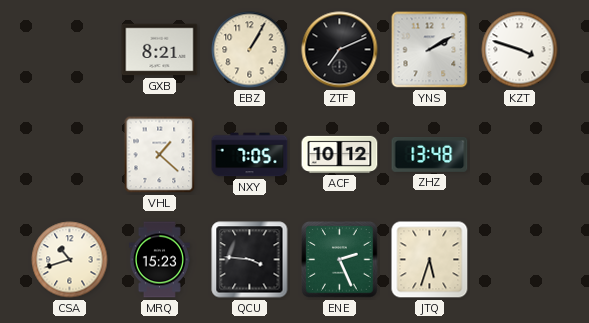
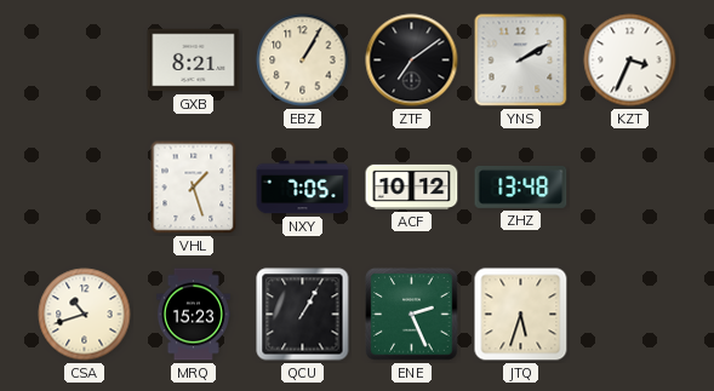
ZTF: 7:11 -> 7:09 (412, 61)
KZT: 3:48 -> 3:34 (630, 61)
VHL: 1:22 -> 1:27 (194, 188)
QCU: 3:46 -> 1:05 (303, 315)
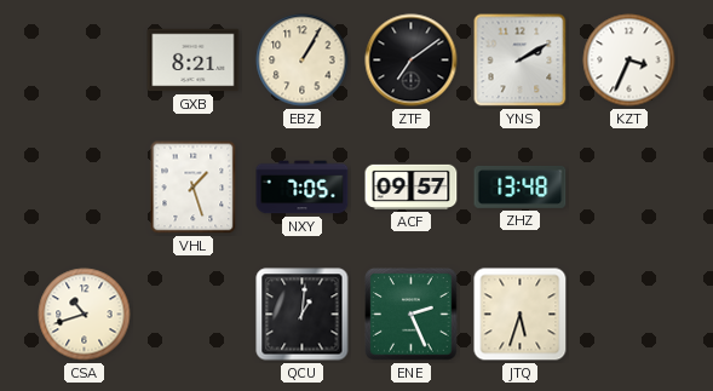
ACF: 10:12 -> 09:57 (412, 186)
MRQ: 15:23 -> none (193, 315)
QCU: 1:05 -> 1:01 (303, 315)
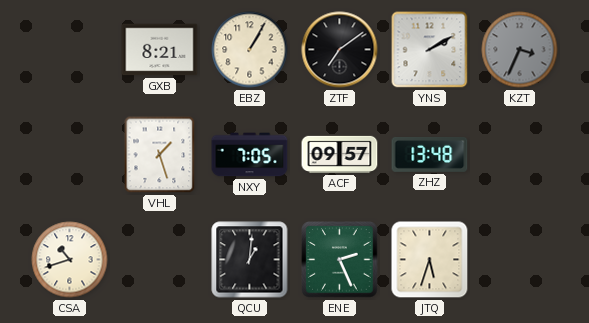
KZT dial: white -> grey (520, 50)
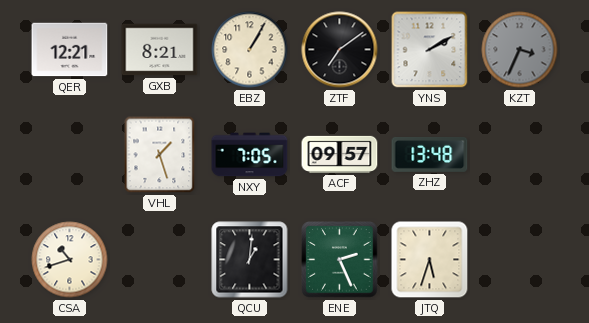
QER: none -> 12:21 (70, 50)
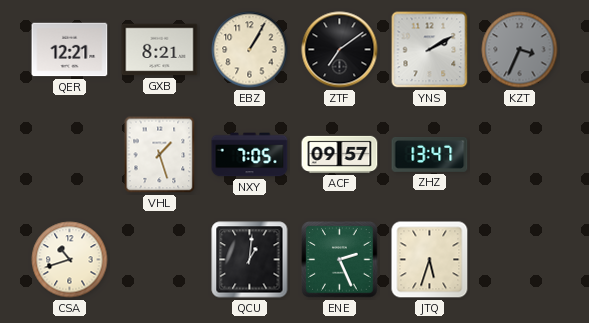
ZHZ: 13:48 -> 13:47 (430, 155)
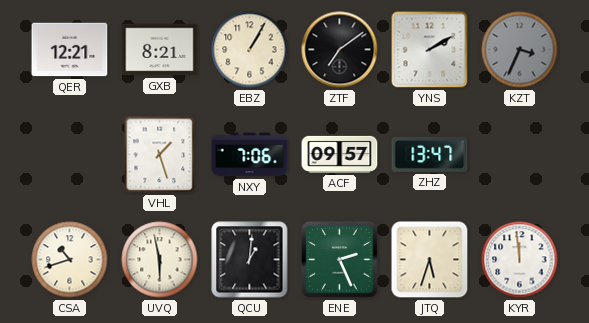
NXY: 7:05 -> 7:06 (250, 155)
UVQ: none -> 5:58 (160, 260)
KYR: none -> 11:59 (520, 260)
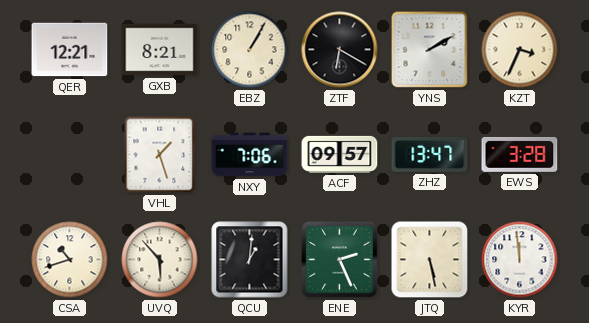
ZTF: 7:09 -> 6:20 (340, 50)
KZT dial: grey -> cream (520, 50)
EWS: none -> 3:28 (520, 154)
UVQ: 5:58 -> 5:53 (160, 260)
JTQ: 5:33 -> 5:28 (430, 260)
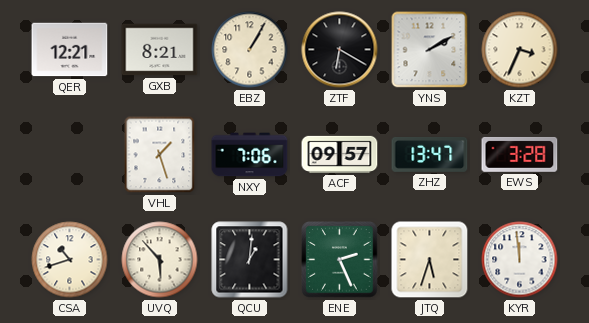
JTQ: 5:28 -> 5:33 (430, 260)
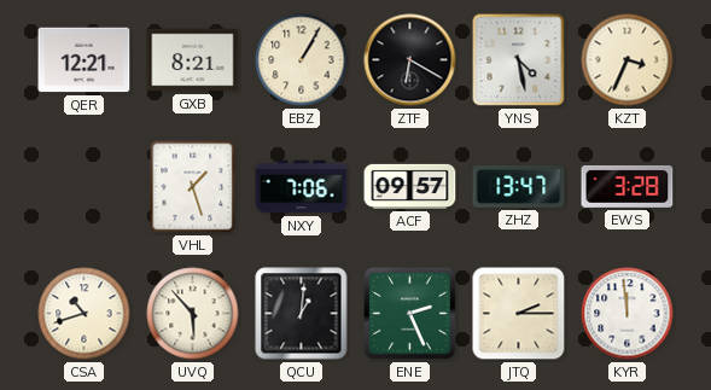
YNS: 2:10 -> 4:28 (519, 60)
JTQ: 5:33 -> 2:15 (519, 314)
